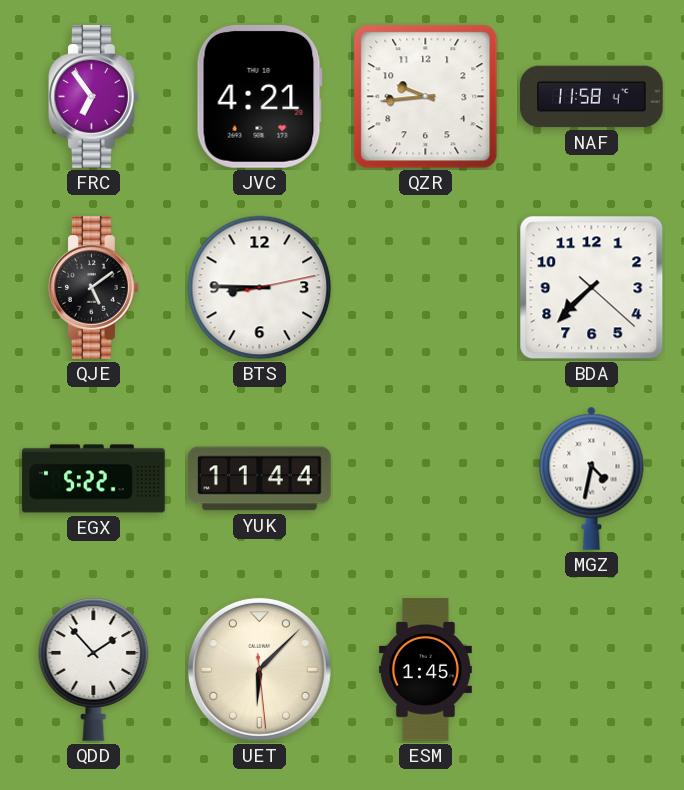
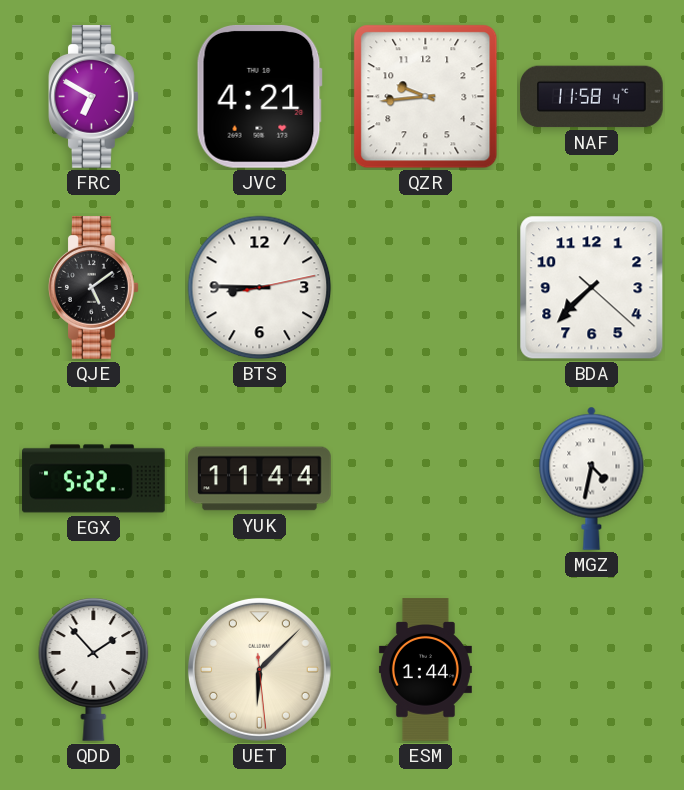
FRC: 6:54 -> 6:50 (94, 97)
ESM: 1:45 -> 1:44 (425, 670)
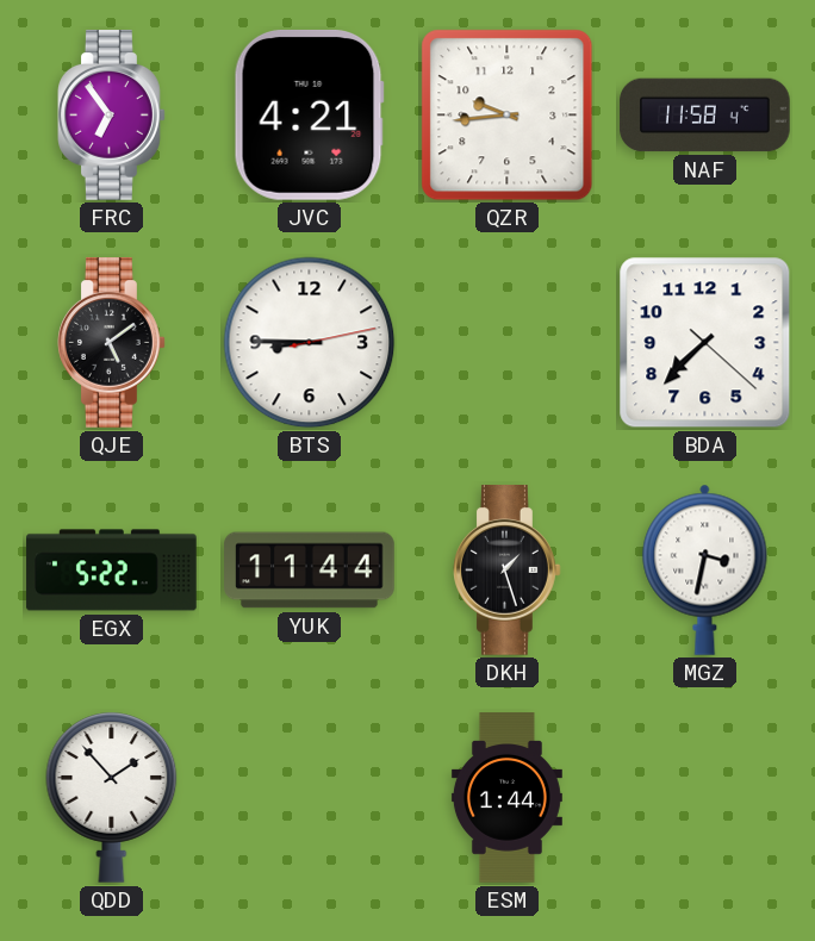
FRC: 6:50 -> 6:54 (112, 116)
DKH: none -> 1:27 (508, 571)
MGZ: 4:32 -> 3:32 (705, 569)
UET: 6:07 -> none (259, 669)
